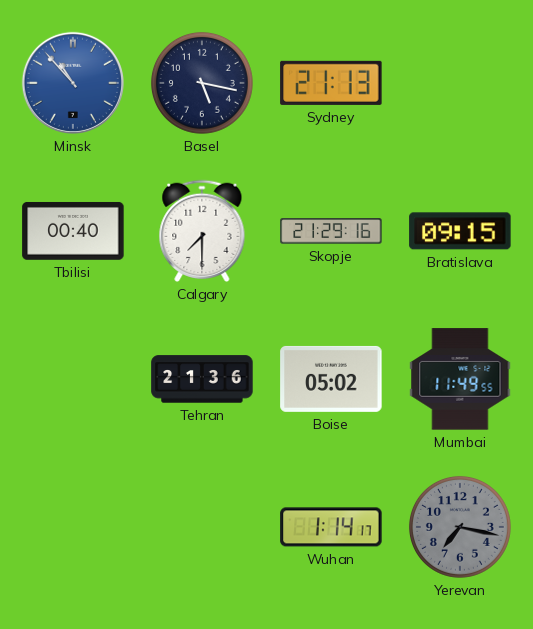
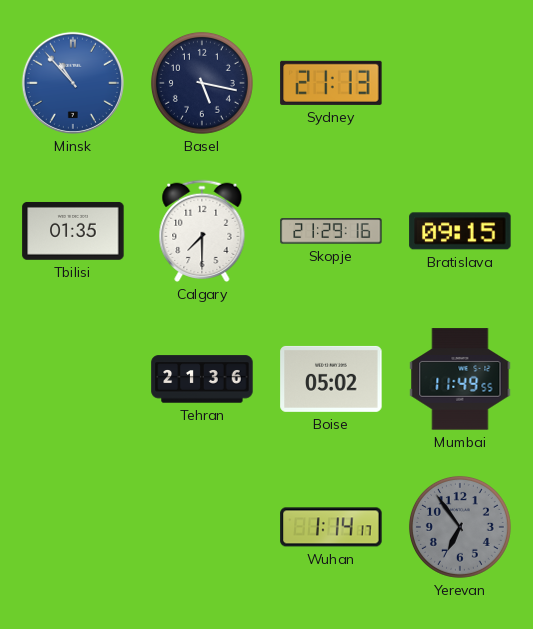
Tbilisi: 00:40 -> 01:35 (73, 231)
Yerevan: 7:17 -> 6:54 (460, 527)
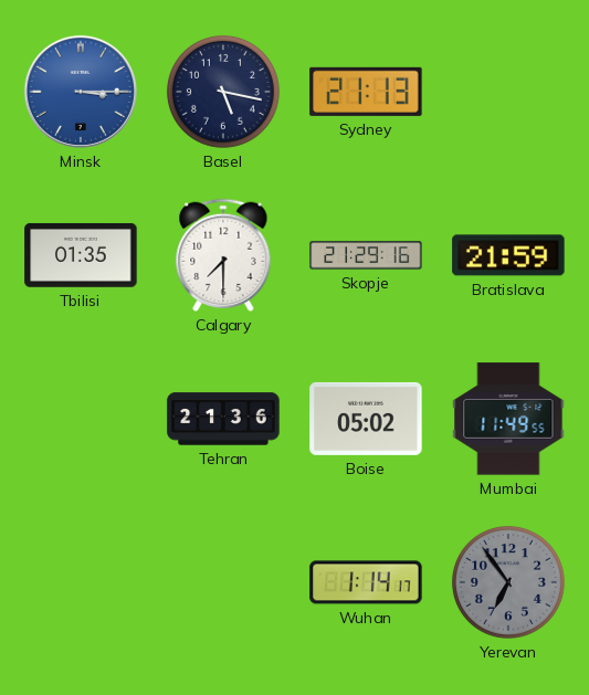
Minsk: 10:53 -> 3:15 (81, 92)
Bratislava: 09:15 -> 21:59 (508, 255)
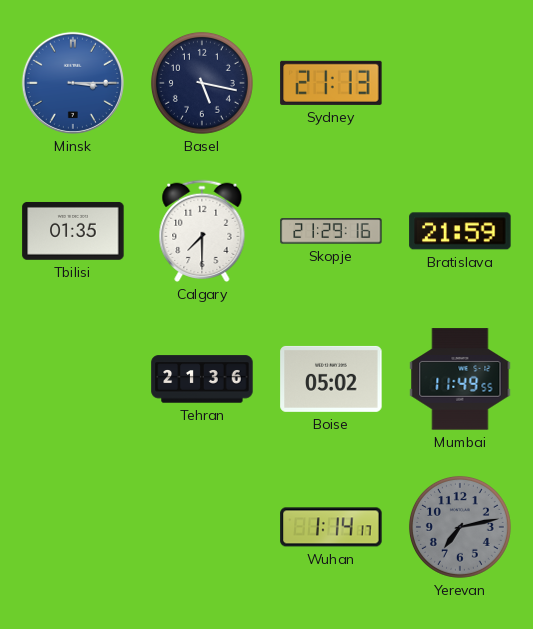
Yerevan: 6:54 -> 7:13 (460, 527)
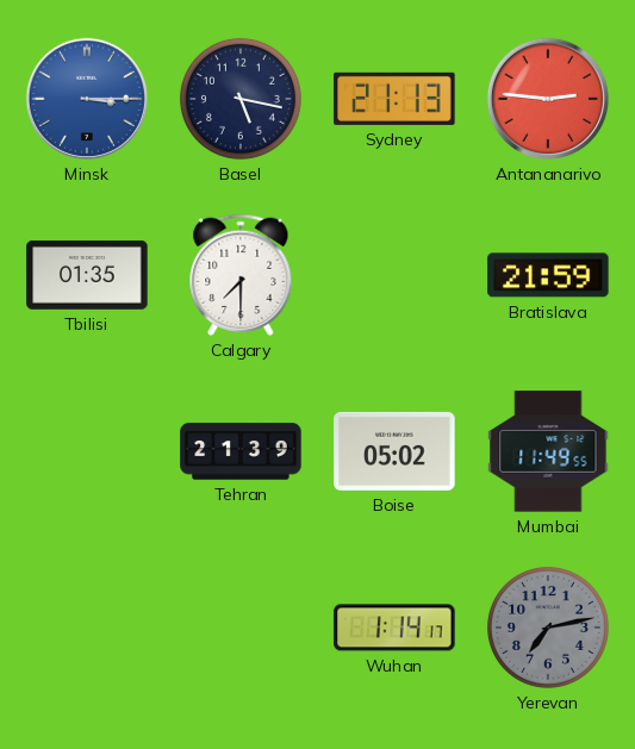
Antananarivo: none -> 2:46 (548, 99)
Skopje: 21:29 -> none (331, 231)
Tehran: 21:36 -> 21:39 (241, 451)
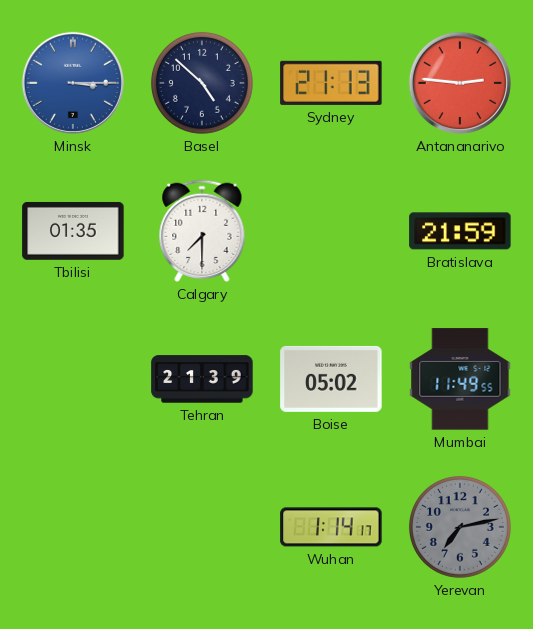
Basel: 5:17 -> 4:52 (202, 83)
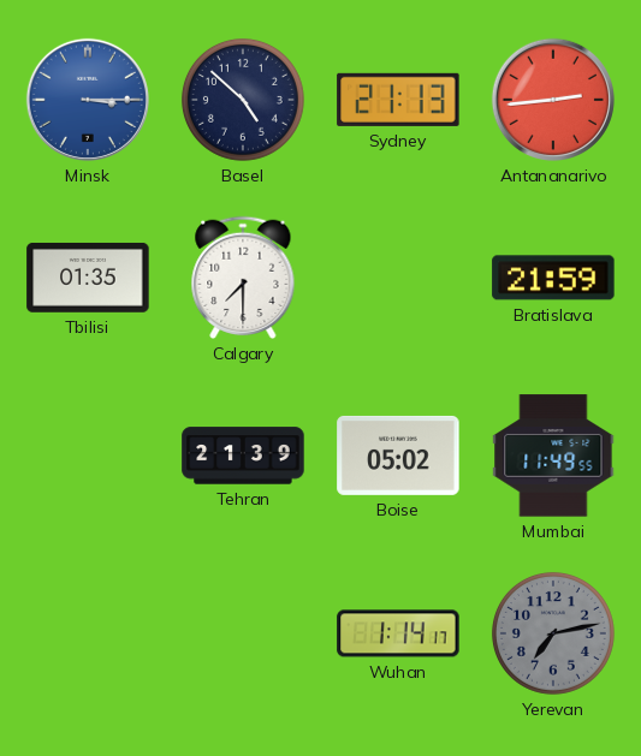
Antananarivo: 2:46 -> 2:44 (553, 100)
